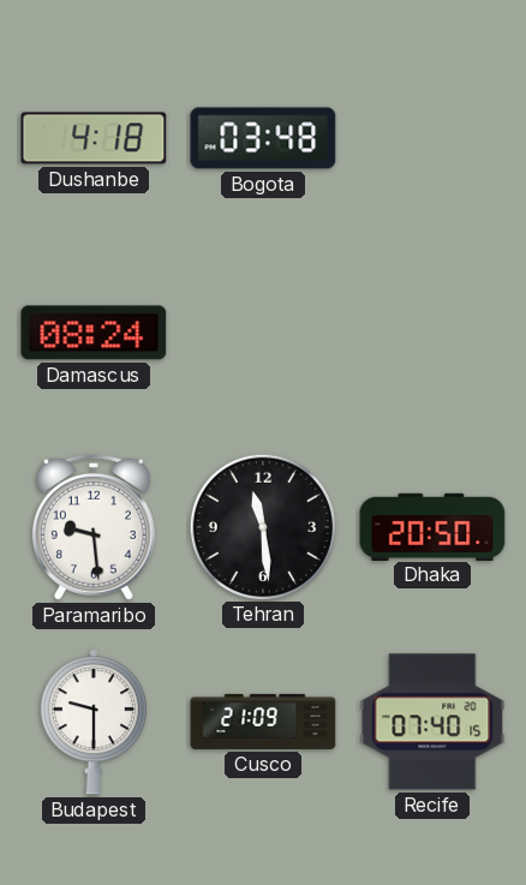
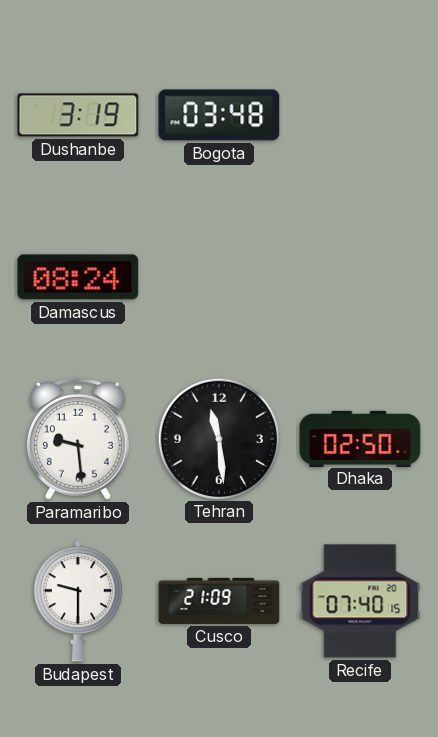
Dushanbe: 4:18 -> 3:19 (78, 115)
Dhaka: 20:50 -> 02:50 (360, 438)
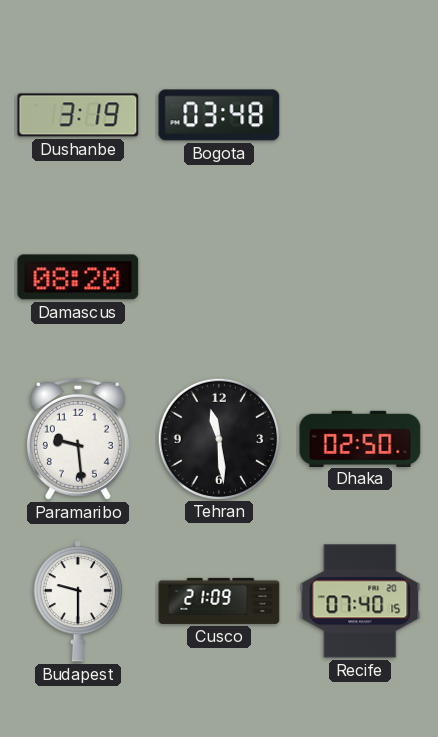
Damascus: 08:24 -> 08:20 (78, 277)
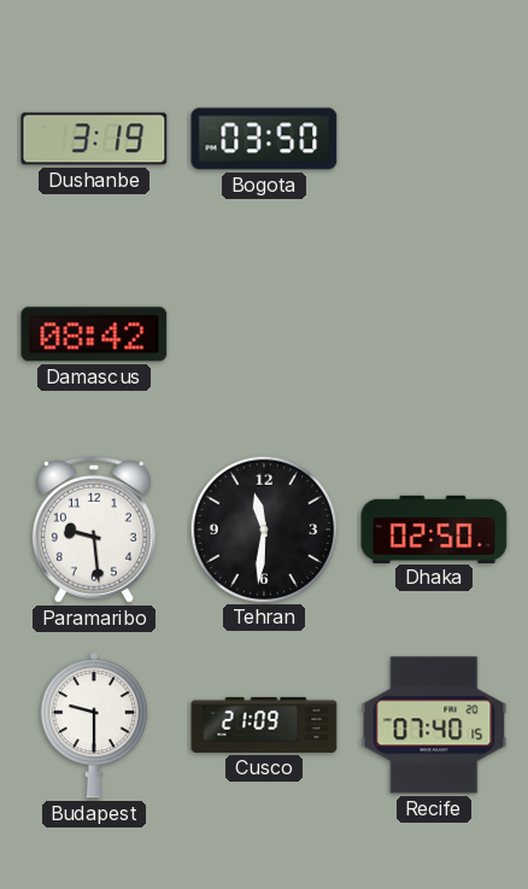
Bogota: 03:48 -> 03:50 (264, 139)
Damascus: 08:20 -> 08:42 (94, 334)
Tehran: 11:29 -> 11:31 (263, 528)
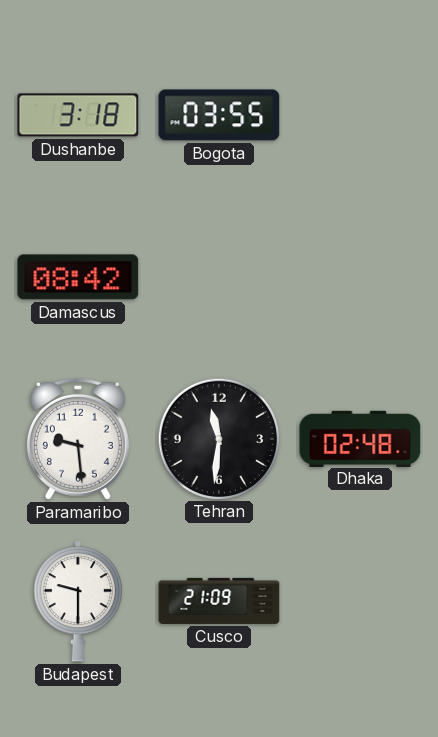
Dushanbe: 3:19 -> 3:18 (78, 115)
Bogota: 03:50 -> 03:55 (219, 115)
Dhaka: 02:50 -> 02:48 (360, 438)
Recife: 07:40 -> none (434, 725)
